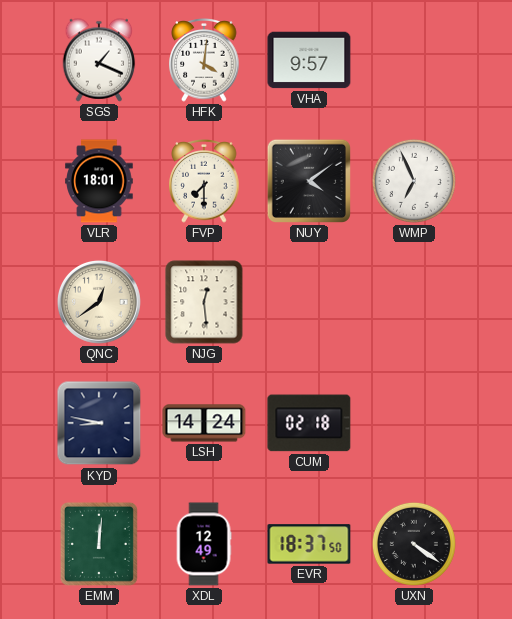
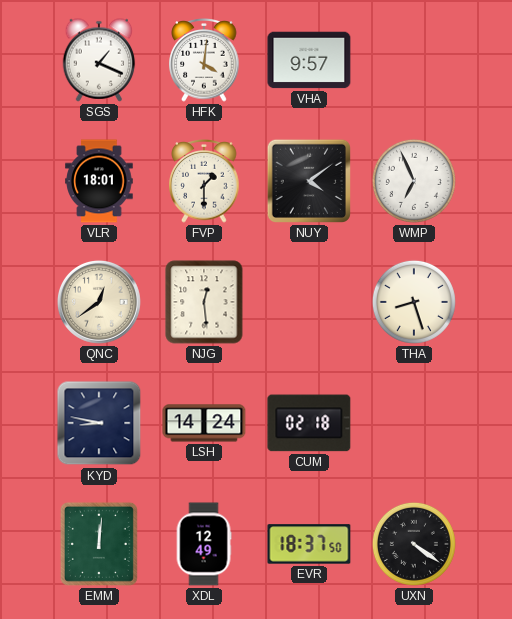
FVP: 7:30 -> 1:30 (204, 181)
THA: none -> 8:27 (414, 302)
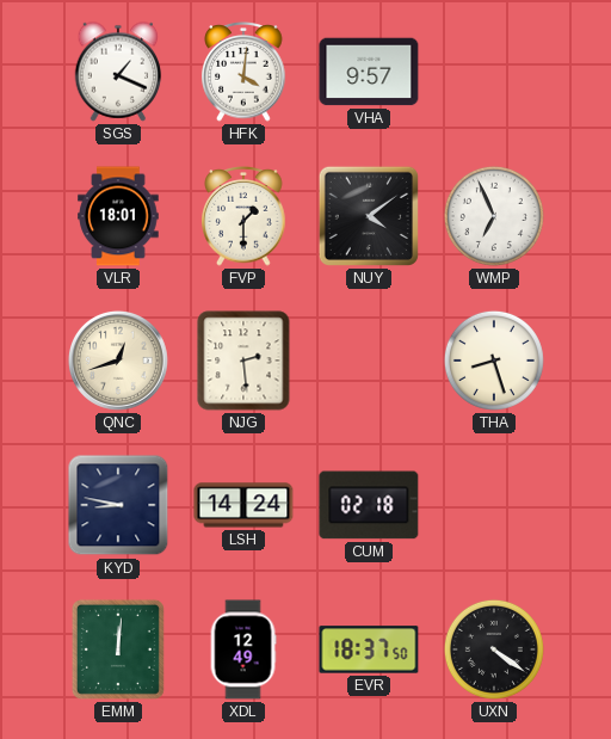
QNC: 12:39 -> 12:42 (118, 361)
NJG: 12:29 -> 2:29 (243, 361)
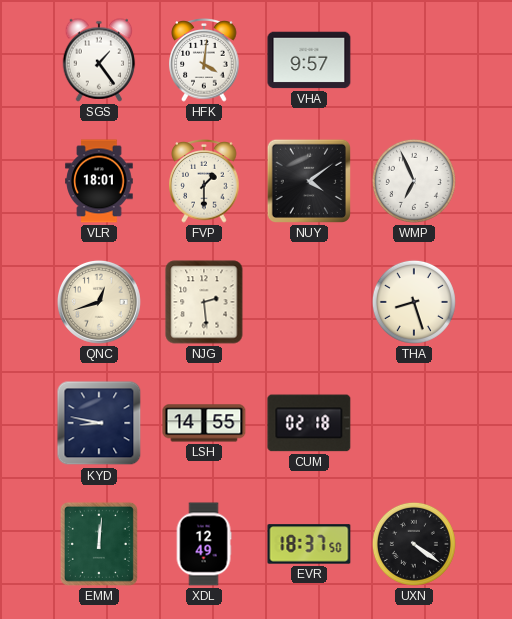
SGS: 1:19 -> 1:24 (99, 60)
LSH: 14:24 -> 14:55 (204, 423)
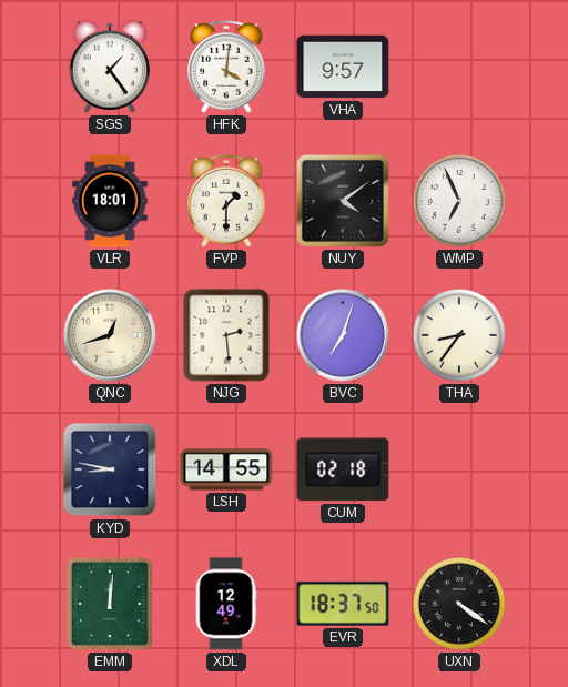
BVC: none -> 7:03 (343, 335)
THA: 8:27 -> 8:36 (459, 335)
